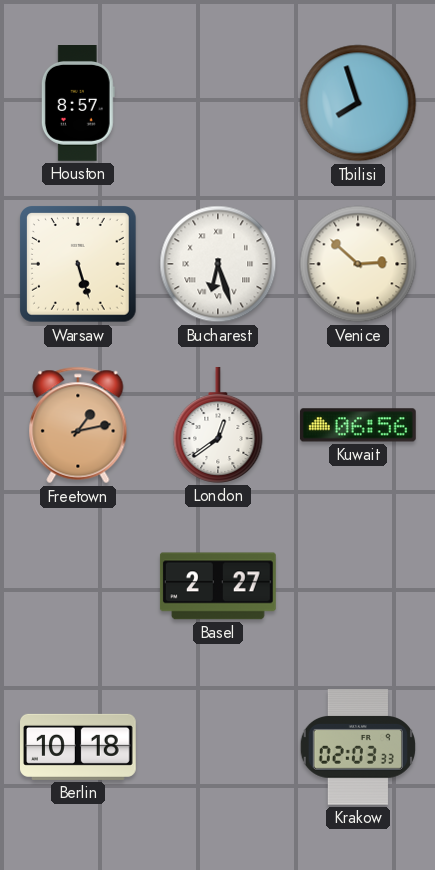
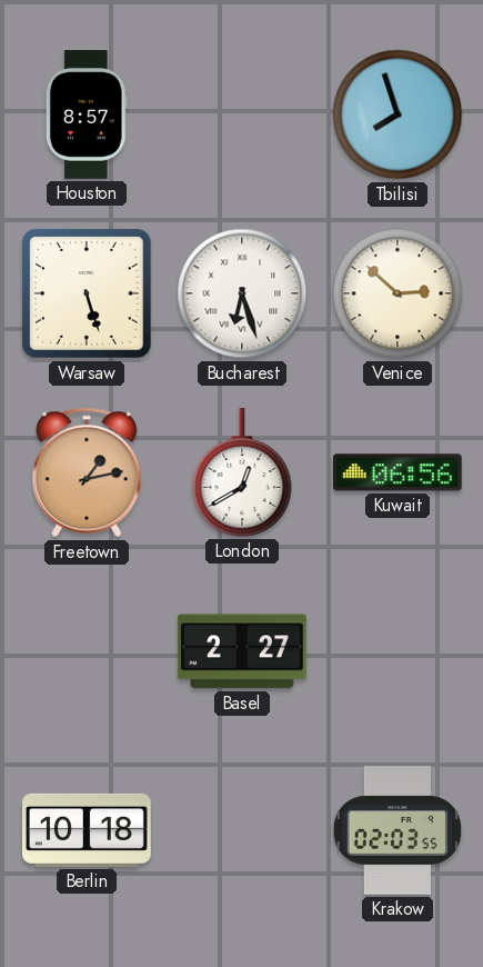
London: 12:39 -> 12:40 (242, 472)
Krakow: 02:03:33 -> 02:03:55 (396, 830)
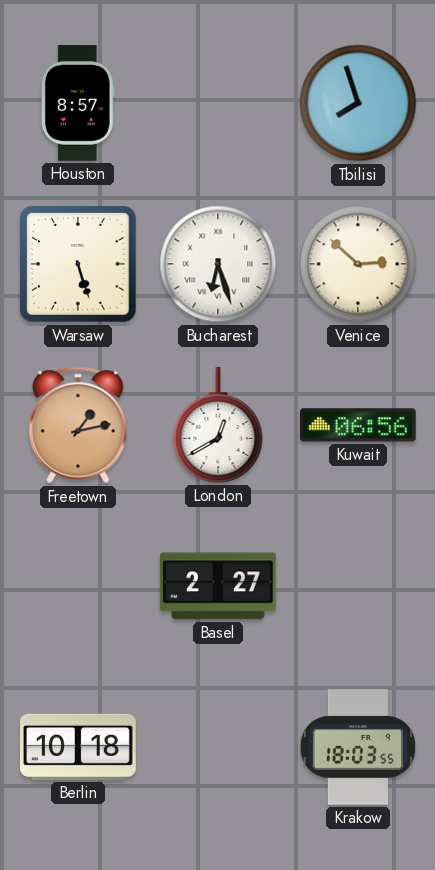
Krakow: 02:03 -> 18:03 (357, 747)
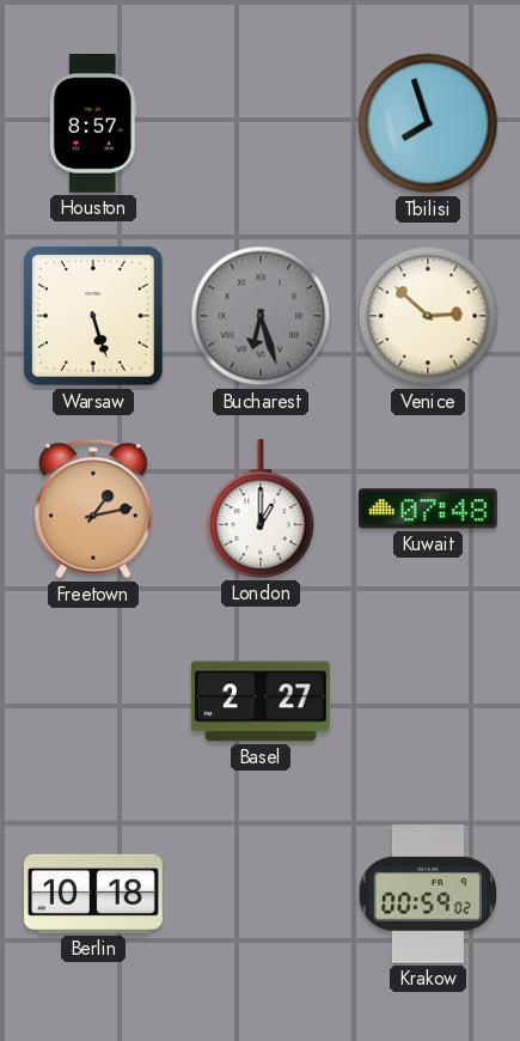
Bucharest dial: white -> grey (261, 316)
London: 12:40 -> 1:00 (261, 509)
Kuwait: 06:56 -> 07:48 (428, 509)
Krakow: 18:03 -> 00:59 (427, 894)
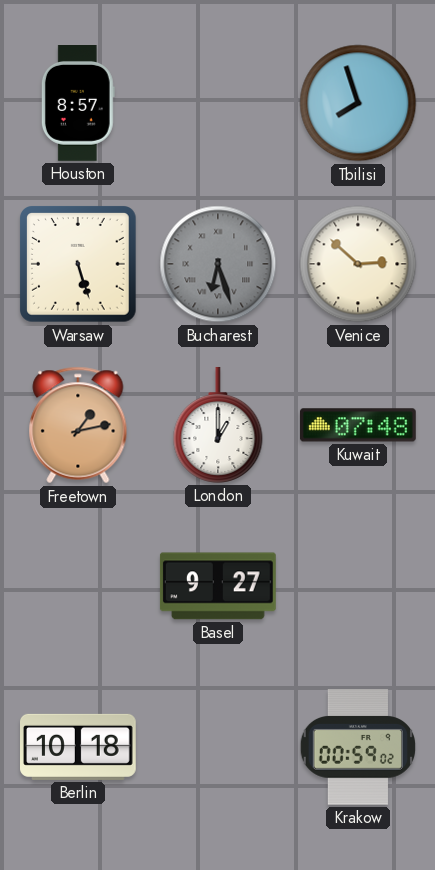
Basel: 2:27 -> 9:27 (218, 586)
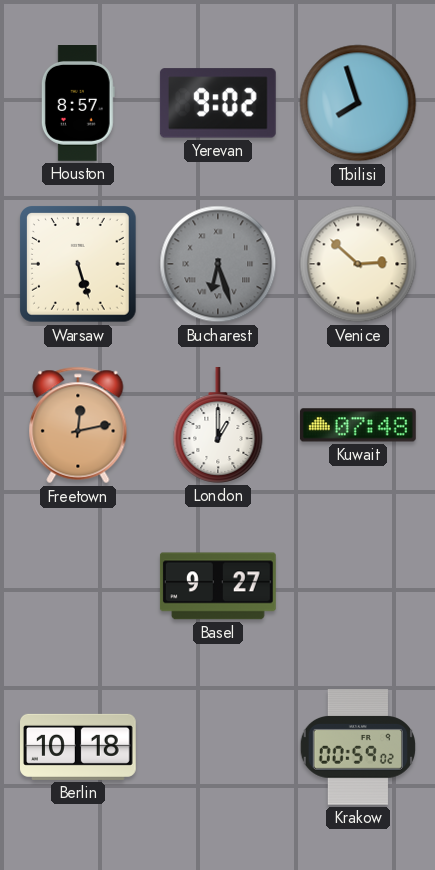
Yerevan: none -> 9:02 (218, 103)
Freetown: 1:13 -> 12:13 (78, 425)
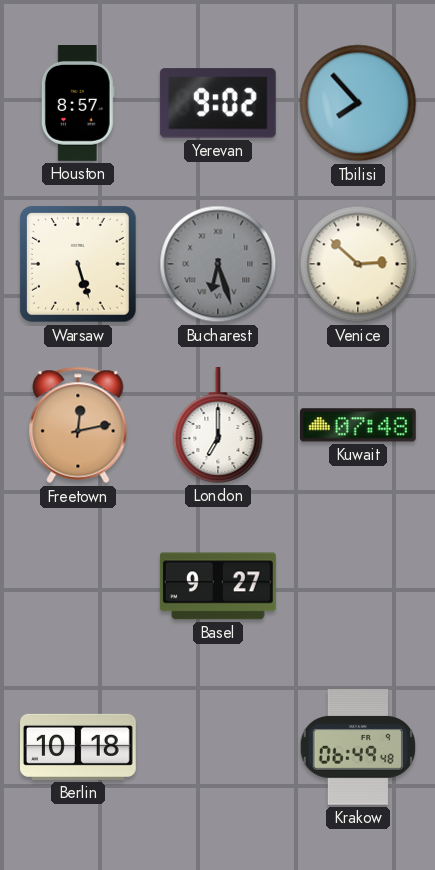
Tbilisi: 7:57 -> 7:53 (358, 103)
London: 1:00 -> 7:00 (218, 425)
Krakow: 00:59 -> 06:49 (357, 747)
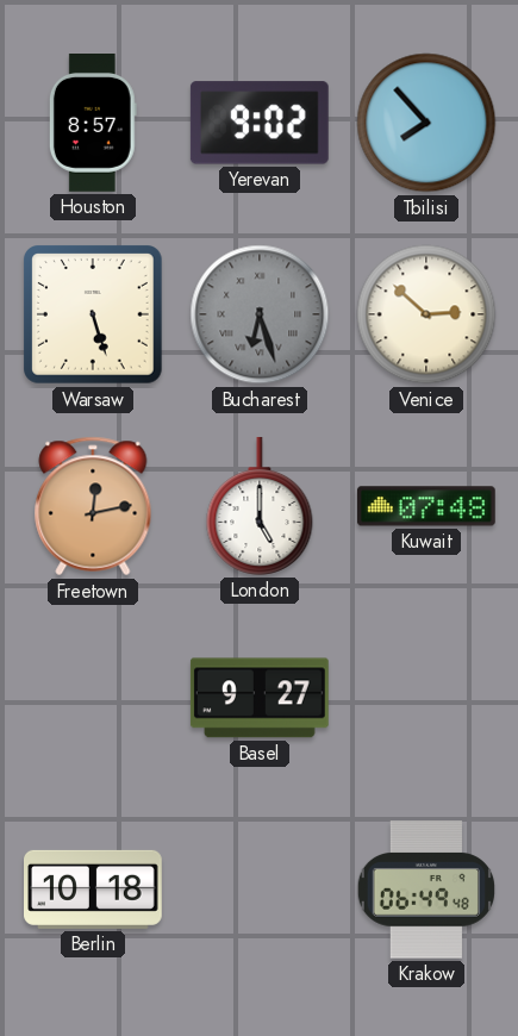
London: 7:00 -> 5:00 (260, 506)
